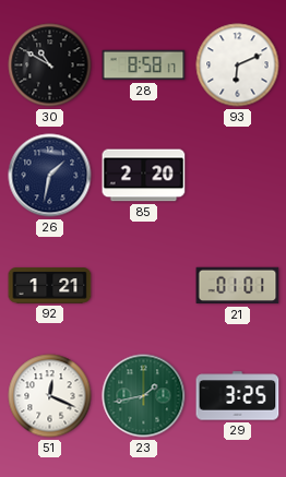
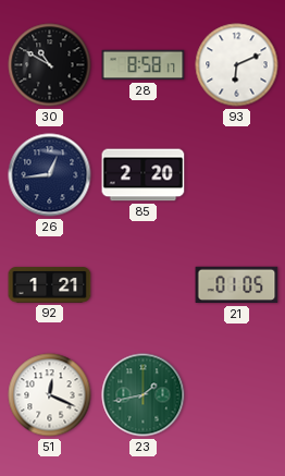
26: 1:32 -> 12:44 (50, 175)
21: 01:01 -> 01:05 (237, 285)
29: 3:25 -> none (238, 396)
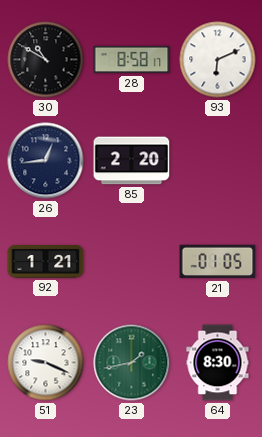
51: 12:19 -> 9:19 (46, 363)
64: none -> 8:30 (218, 363)
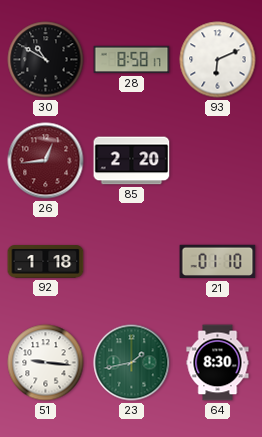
26 dial: navy -> burgundy (46, 161)
92: 1:21 -> 1:18 (46, 262)
21: 01:05 -> 01:10 (218, 262)
51: 9:19 -> 9:16 (46, 363)
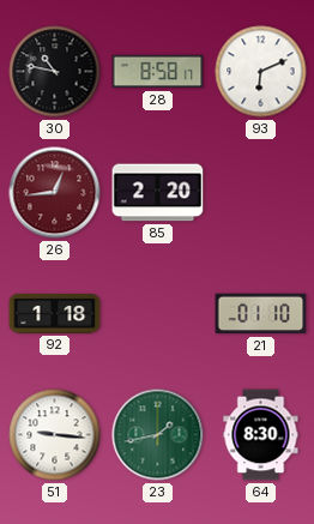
30: 10:50 -> 10:47 (55, 72)
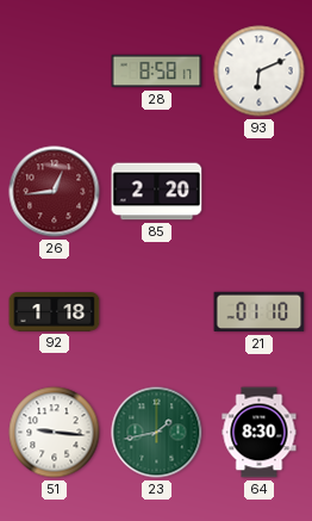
30: 10:47 -> none (55, 72)
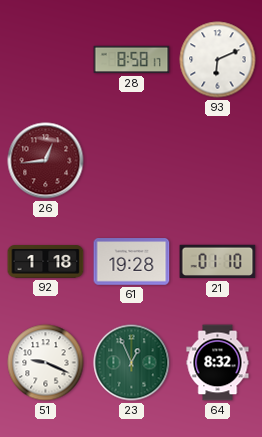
85: 2:20 -> none (157, 192)
61: none -> 19:28 (132, 262)
51: 9:16 -> 9:19 (46, 363)
23: 1:43 -> 12:56 (132, 363)
64: 8:30 -> 8:32 (218, 363)
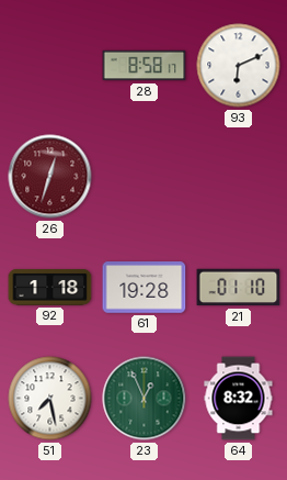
26: 12:44 -> 12:33 (50, 177)
51: 9:19 -> 7:28 (50, 399)
